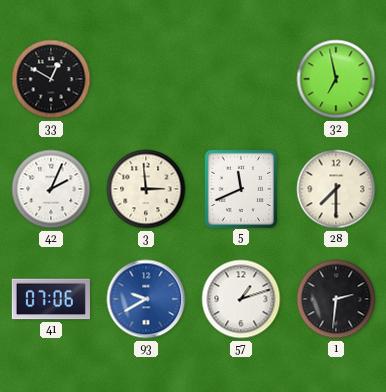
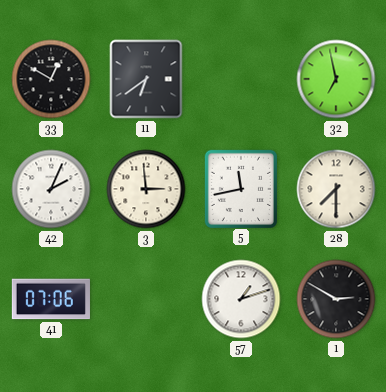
11: none -> 6:39 (146, 79)
5: 11:41 -> 11:43 (240, 188)
93: 9:40 -> none (146, 299)
1: 2:31 -> 2:50 (336, 299)
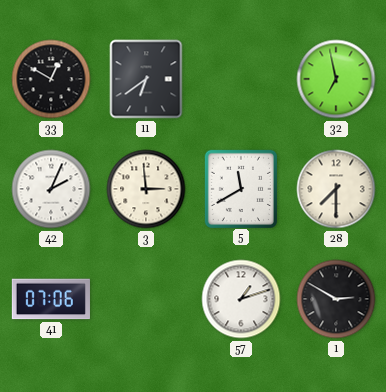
5: 11:43 -> 11:40 (240, 188)
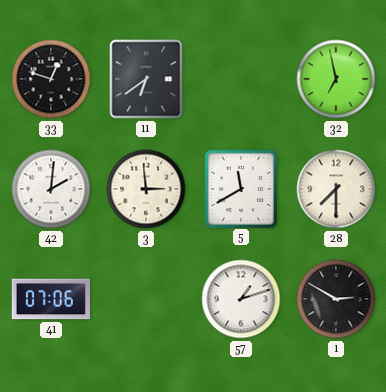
33: 12:50 -> 12:48 (51, 79)
42: 2:04 -> 2:01 (51, 189)
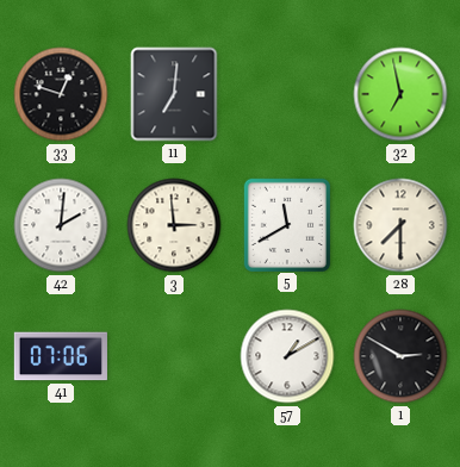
11: 6:39 -> 7:01 (174, 94)
57: 1:12 -> 1:10 (287, 356)
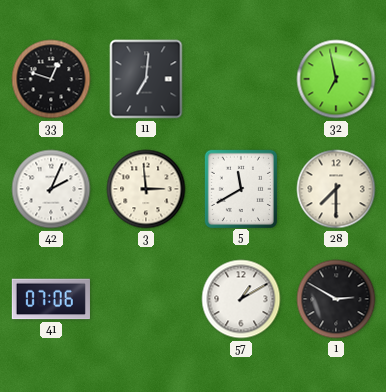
42: 2:01 -> 2:04 (51, 189)
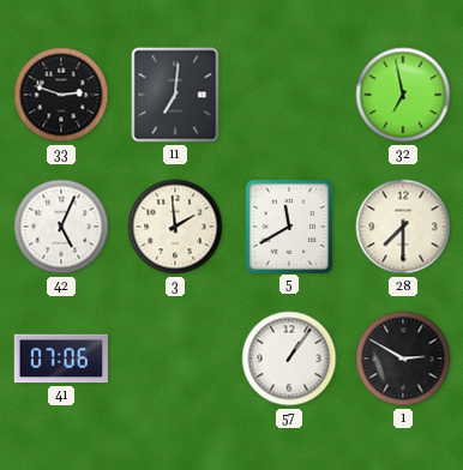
33: 12:48 -> 2:48 (61, 95)
42: 2:04 -> 5:04 (61, 227)
3: 2:59 -> 1:59 (175, 227)
57: 1:10 -> 1:06 (289, 358)
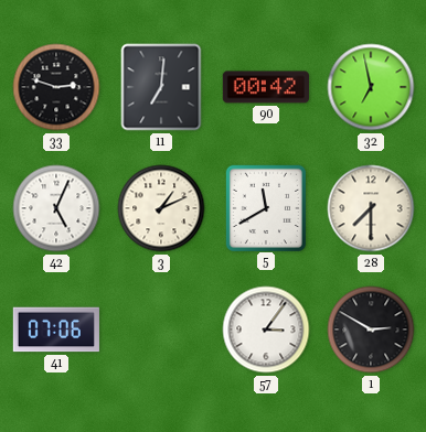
90: none -> 00:42 (266, 87)
3: 1:59 -> 1:11 (161, 208)
57: 1:06 -> 3:06 (266, 330)
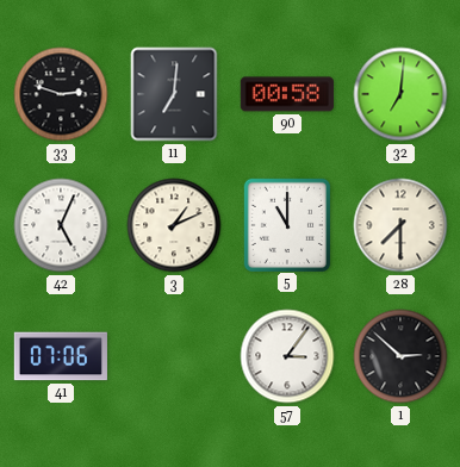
90: 00:42 -> 00:58 (287, 94)
32: 6:58 -> 7:01 (400, 94)
5: 11:40 -> 11:00 (286, 224)
1: 2:50 -> 2:52 (400, 356)
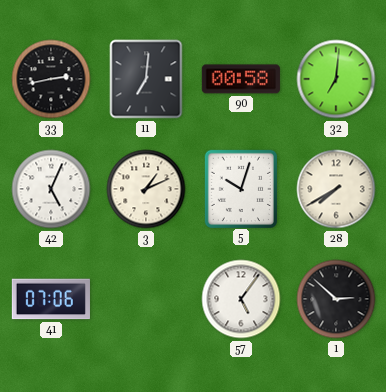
33: 2:48 -> 2:43 (51, 79)
5: 11:00 -> 10:03 (240, 188)
28: 7:30 -> 7:40 (336, 189)
57: 3:06 -> 5:06 (241, 299)
